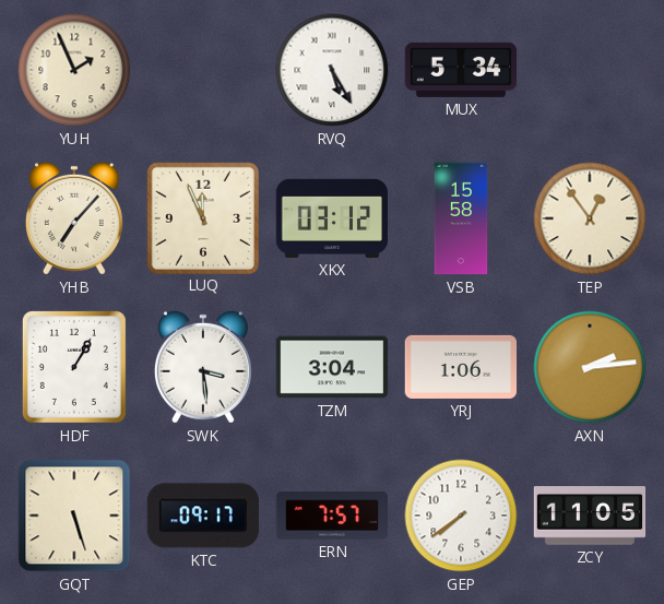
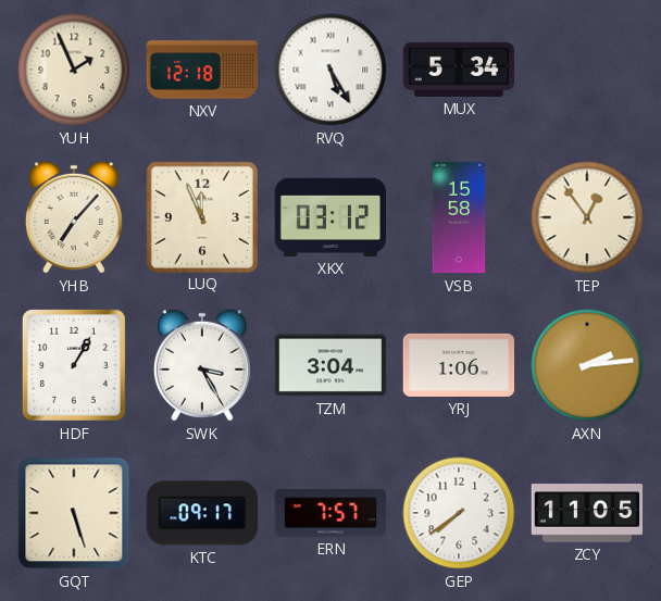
NXV: none -> 12:18 (202, 70)
SWK: 3:29 -> 3:25 (202, 365)
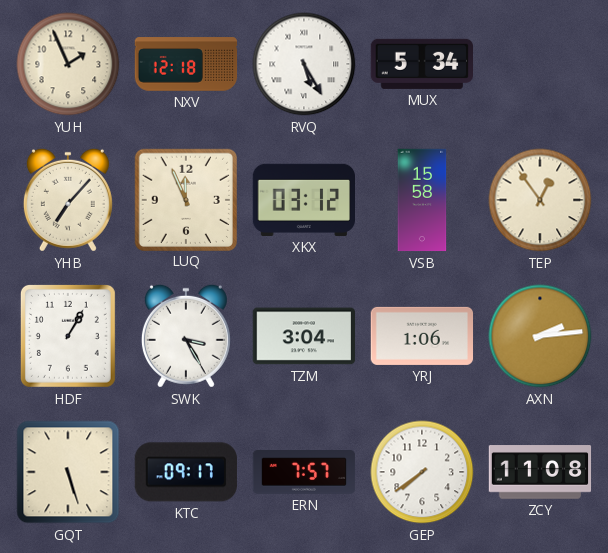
ZCY: 11:05 -> 11:08 (540, 472)
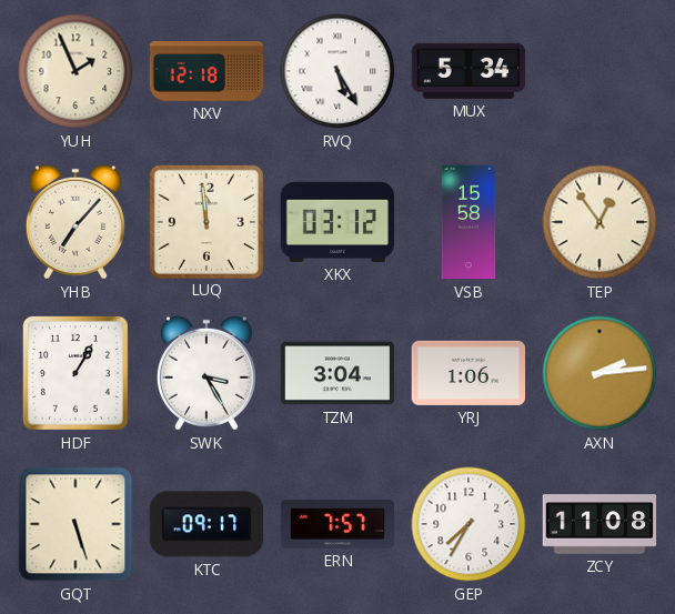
LUQ: 11:56 -> 11:59 (205, 221)
GEP: 7:39 -> 7:35 (469, 524)
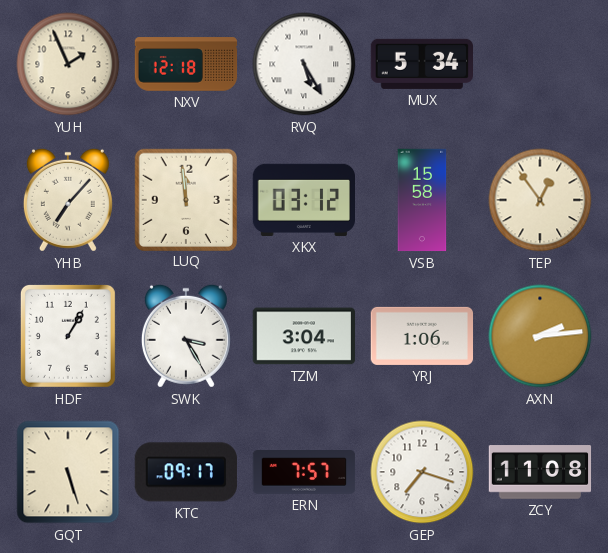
GEP: 7:35 -> 7:18 (422, 472)
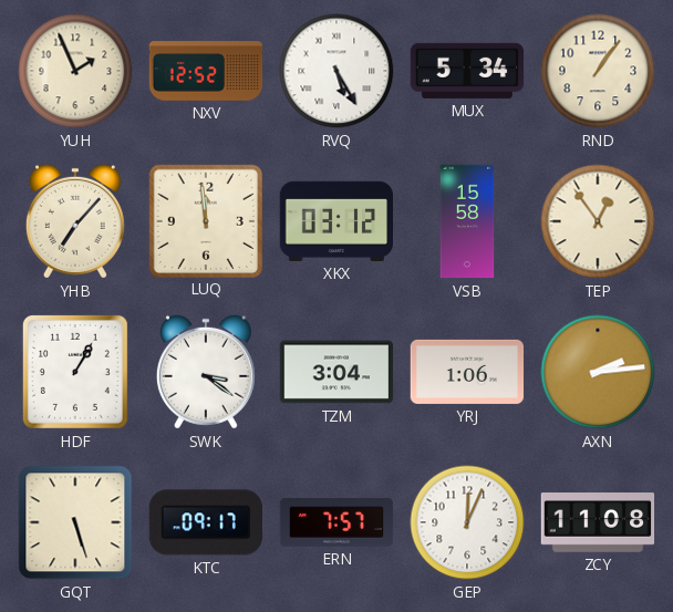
NXV: 12:18 -> 12:52 (206, 71)
RND: none -> 1:06 (598, 71)
SWK: 3:25 -> 3:21 (206, 372)
GEP: 7:18 -> 12:04 (467, 522)
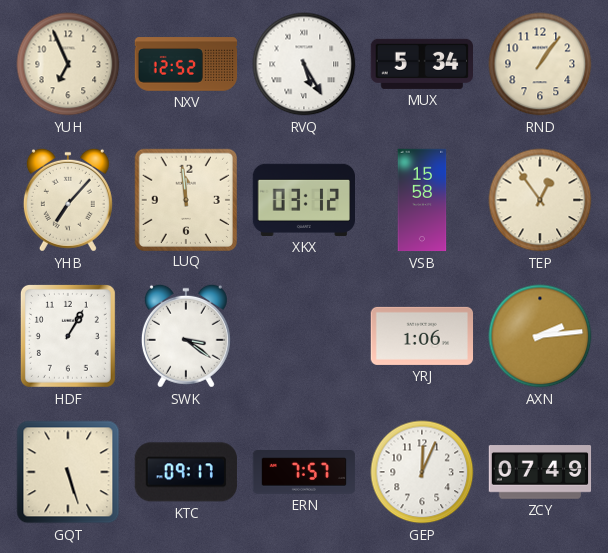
YUH: 1:56 -> 6:56 (68, 64)
TZM: 3:04 -> none (335, 372)
ZCY: 11:08 -> 07:49 (540, 472)
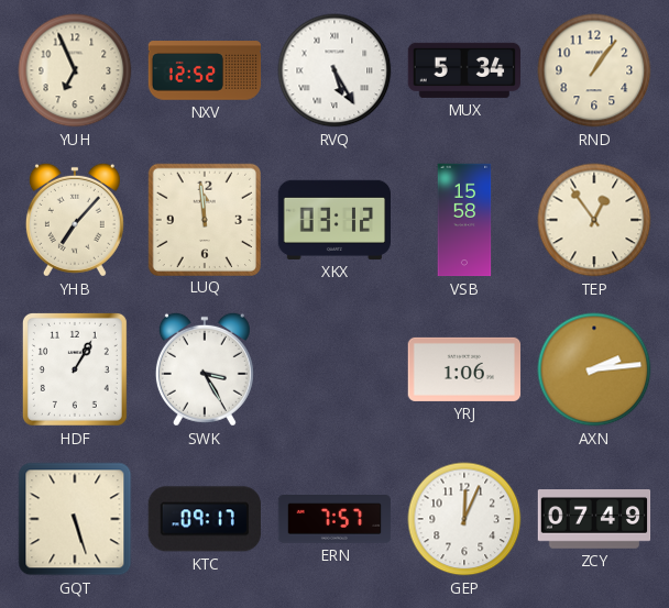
SWK: 3:21 -> 3:25 (205, 369)
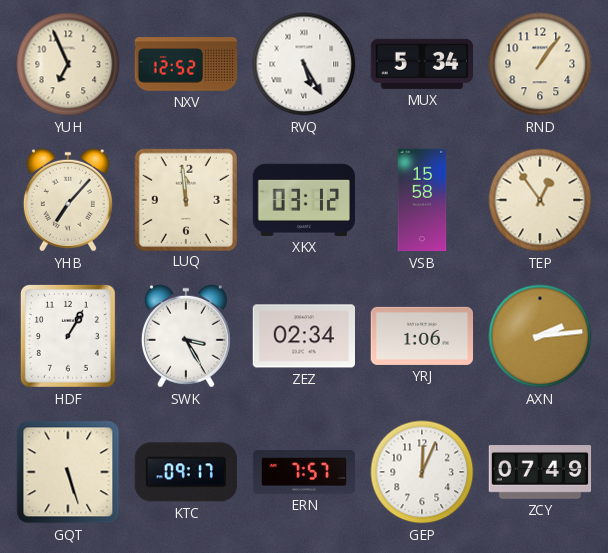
ZEZ: none -> 02:34 (303, 336)
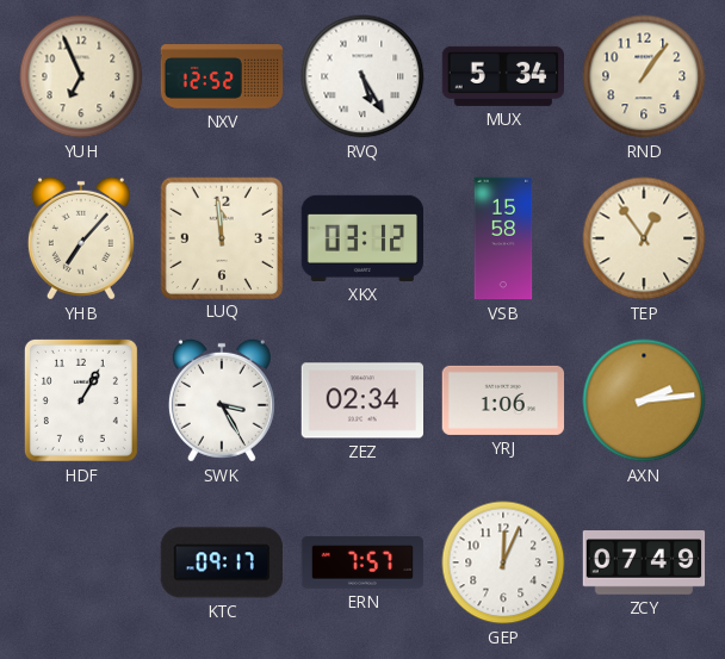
GQT: 5:27 -> none (68, 472)
